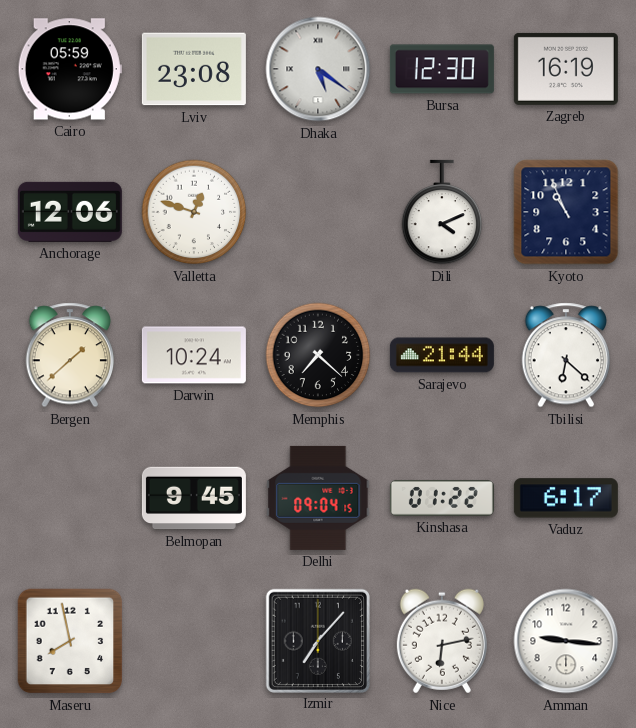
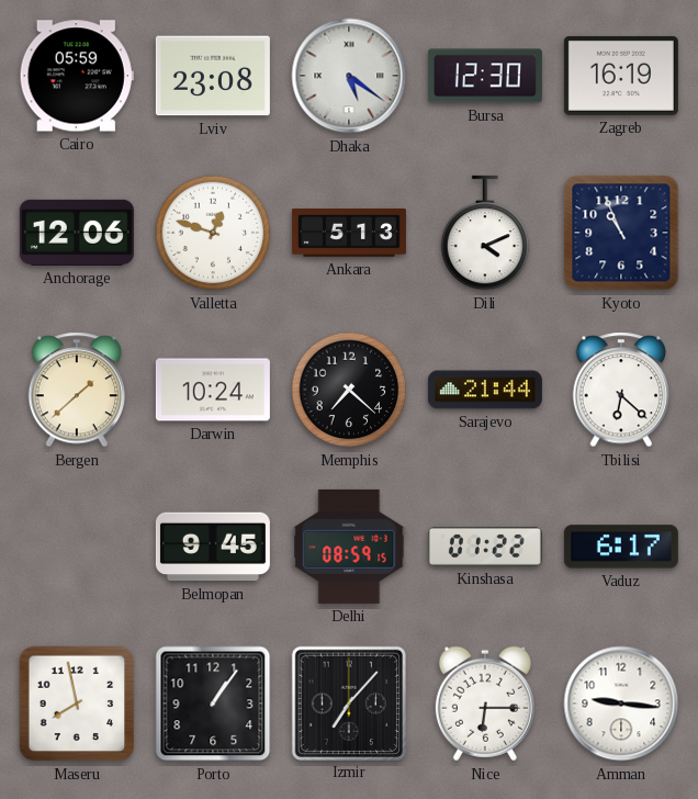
Ankara: none -> 5:13 (349, 234)
Delhi: 09:04 -> 08:59 (349, 547)
Porto: none -> 1:06 (213, 704)
Nice: 6:13 -> 6:15 (485, 704)
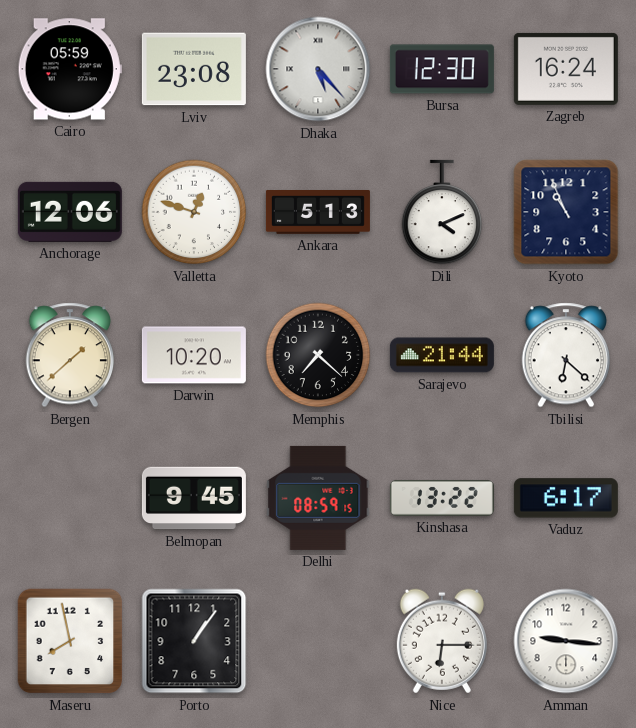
Dhaka: 5:21 -> 5:23 (318, 69)
Zagreb: 16:19 -> 16:24 (566, 69)
Darwin: 10:24 -> 10:20 (194, 355)
Kinshasa: 01:22 -> 13:22 (442, 498)
Izmir: 7:07 -> none (348, 702)
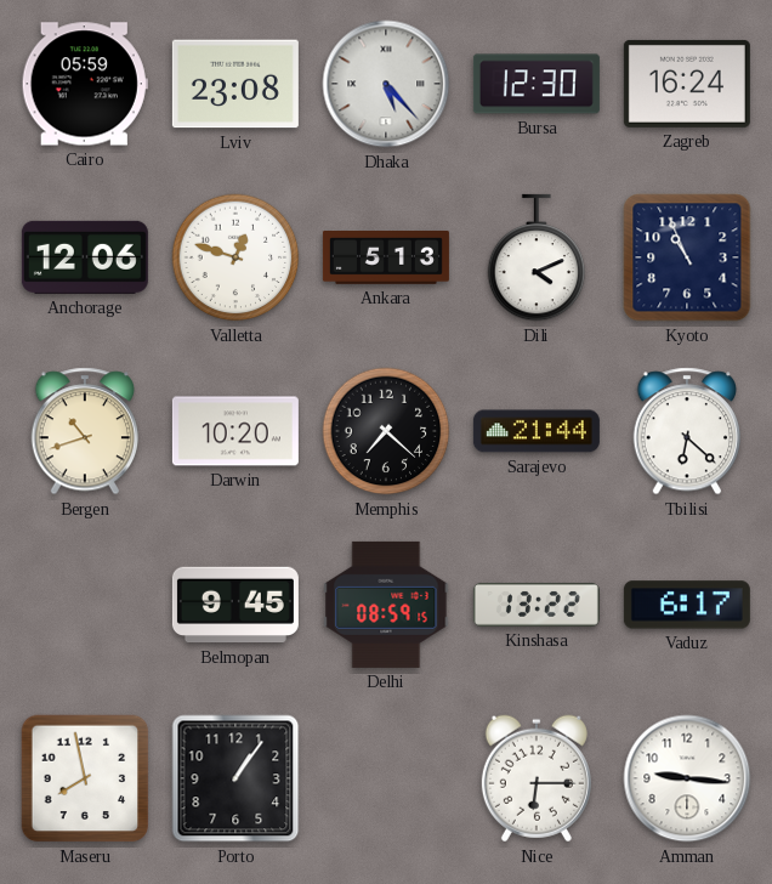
Bergen: 1:38 -> 10:42 (85, 431)
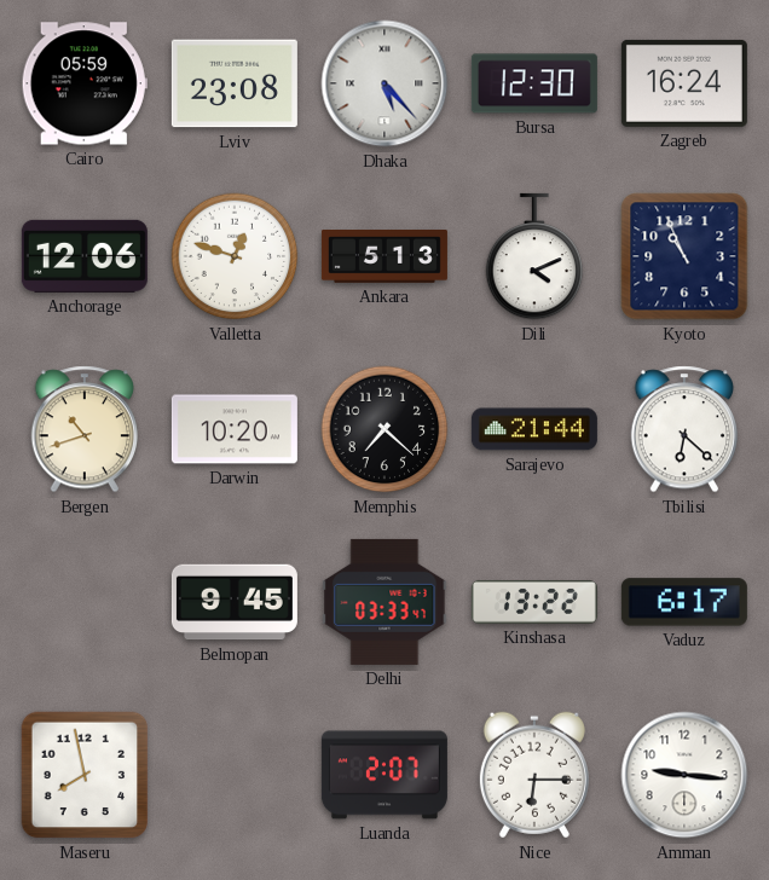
Delhi: 08:59 -> 03:33 (384, 602)
Porto: 1:06 -> none (235, 778)
Luanda: none -> 2:07 (384, 775)
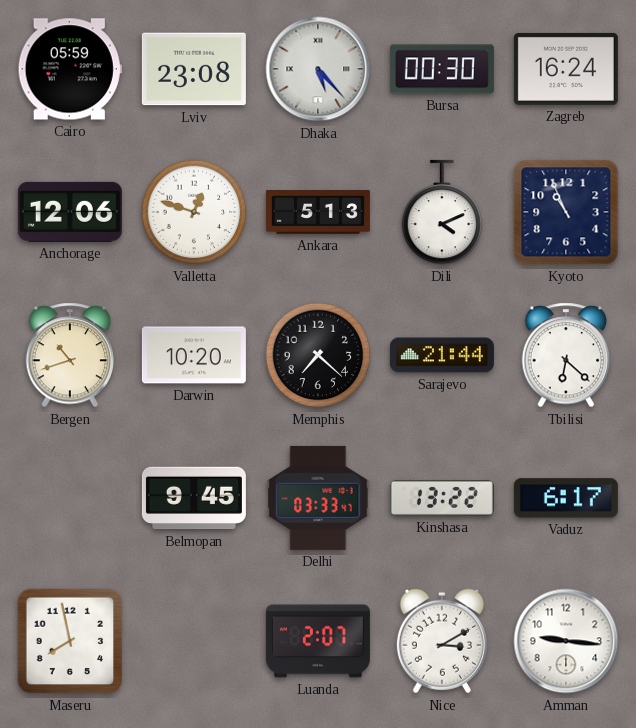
Bursa: 12:30 -> 00:30 (442, 69)
Nice: 6:15 -> 3:10 (442, 641)
